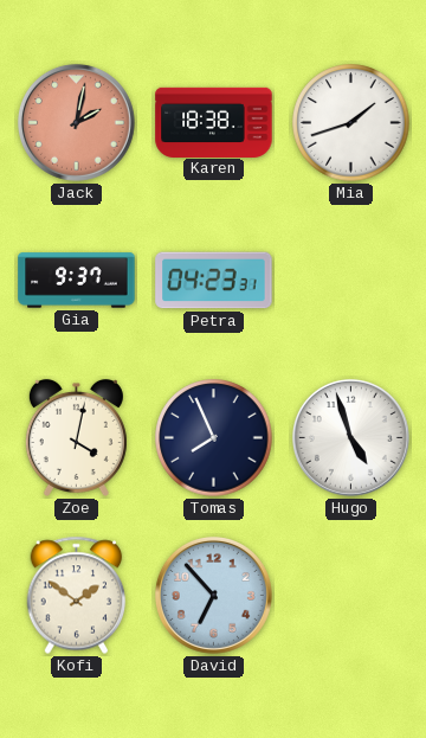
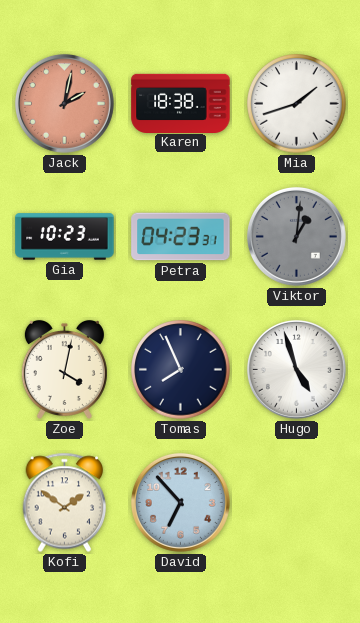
Gia: 9:37 -> 10:23 (65, 237)
Viktor: none -> 1:01 (296, 236)
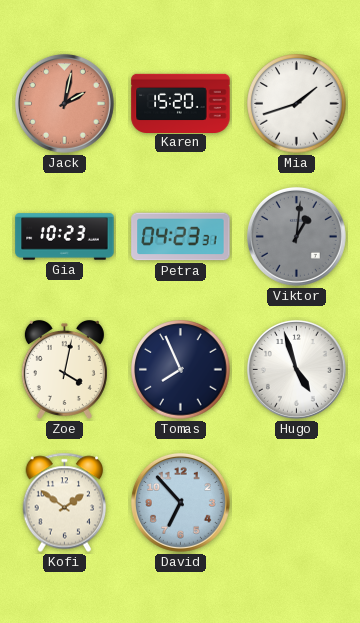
Karen: 18:38 -> 15:20 (181, 103)
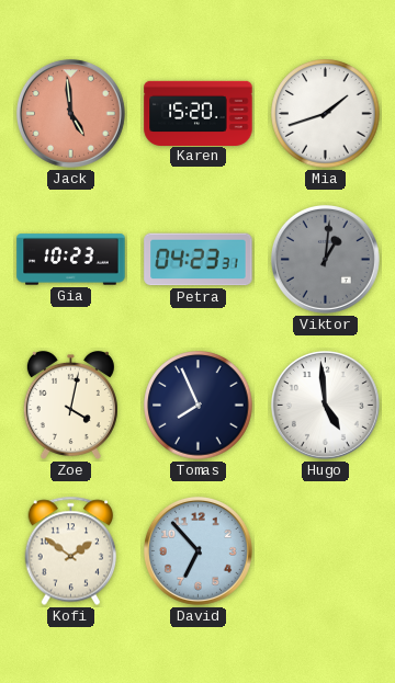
Jack: 2:02 -> 4:59 (70, 113)
Hugo: 4:57 -> 4:59 (325, 405)
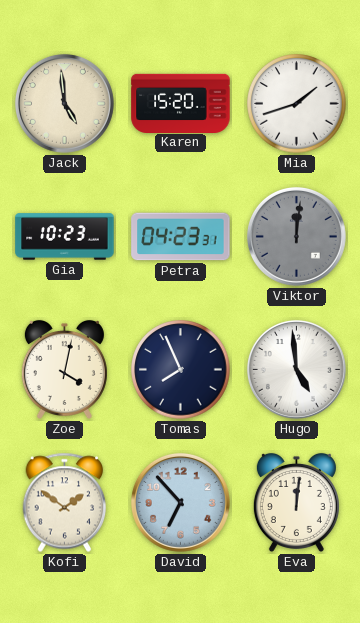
Jack dial: salmon -> cream (64, 103)
Viktor: 1:01 -> 12:01 (296, 236)
Eva: none -> 12:01 (296, 502)
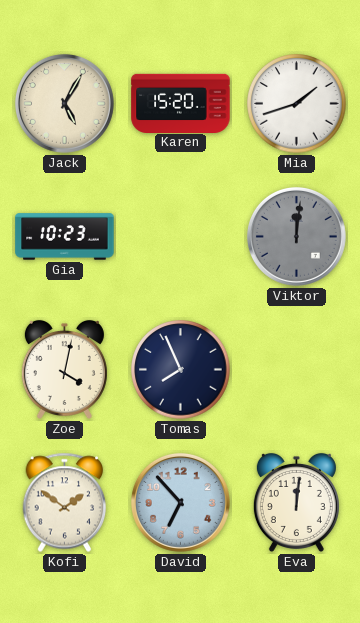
Jack: 4:59 -> 5:05 (64, 103)
Petra: 04:23 -> none (181, 237)
Hugo: 4:59 -> none (296, 369)
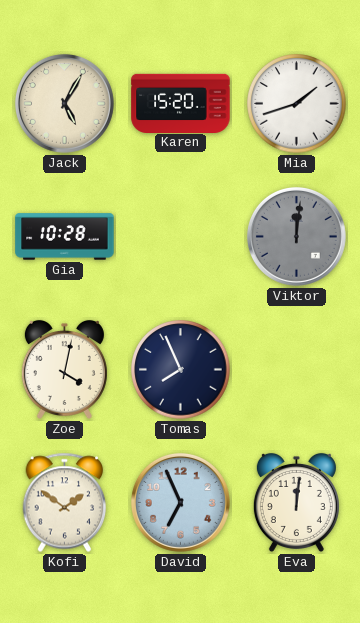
Gia: 10:23 -> 10:28 (65, 237)
David: 6:53 -> 6:56 (180, 502)
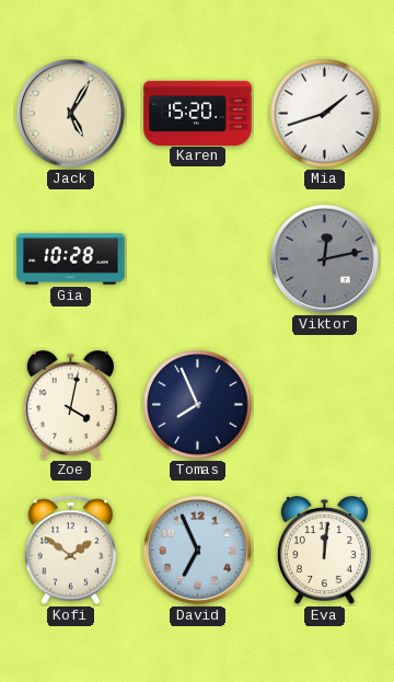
Viktor: 12:01 -> 12:13 (324, 258)
